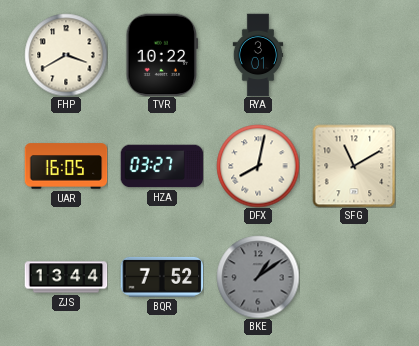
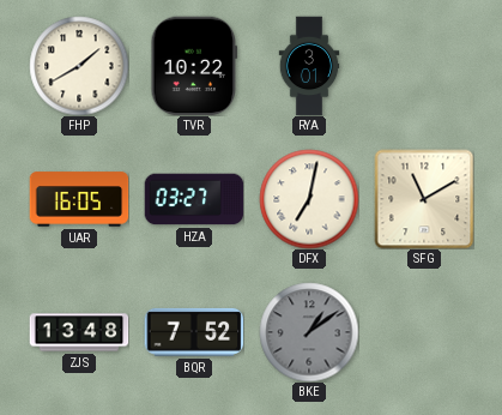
FHP: 3:40 -> 1:40 (79, 66)
DFX: 8:02 -> 7:02 (309, 199)
ZJS: 13:44 -> 13:48 (79, 332)
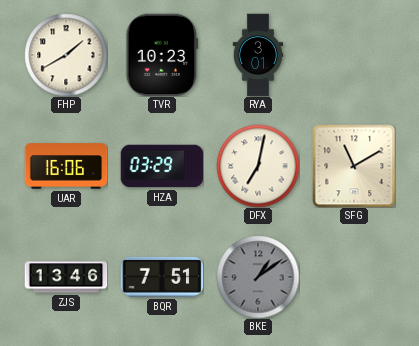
TVR: 10:22 -> 10:23 (162, 55)
UAR: 16:05 -> 16:06 (66, 166)
HZA: 03:27 -> 03:29 (162, 166)
ZJS: 13:48 -> 13:46 (66, 277)
BQR: 7:52 -> 7:51 (162, 277)
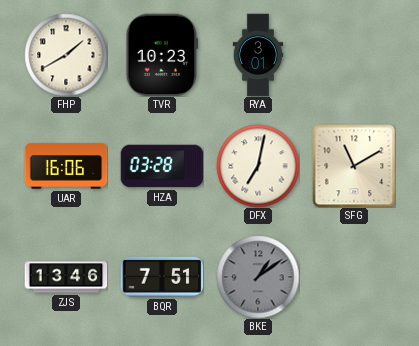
HZA: 03:29 -> 03:28 (162, 166)
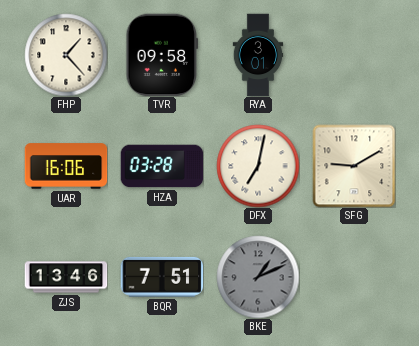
FHP: 1:40 -> 1:23 (66, 55)
TVR: 10:23 -> 09:58 (162, 55)
SFG: 11:10 -> 9:10 (354, 166)
BKE: 1:09 -> 1:11 (258, 277)
